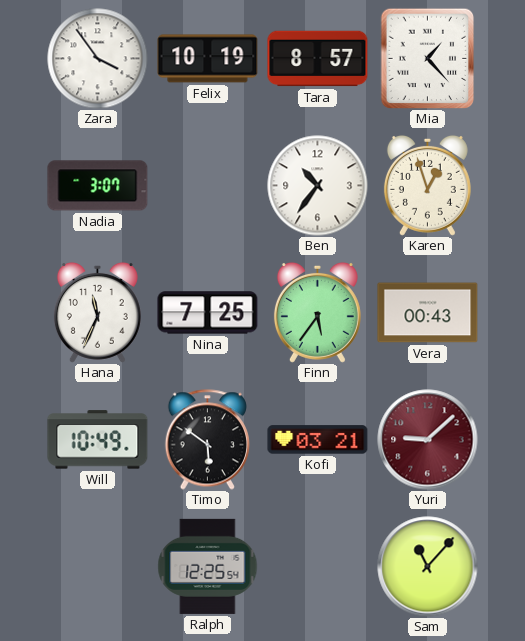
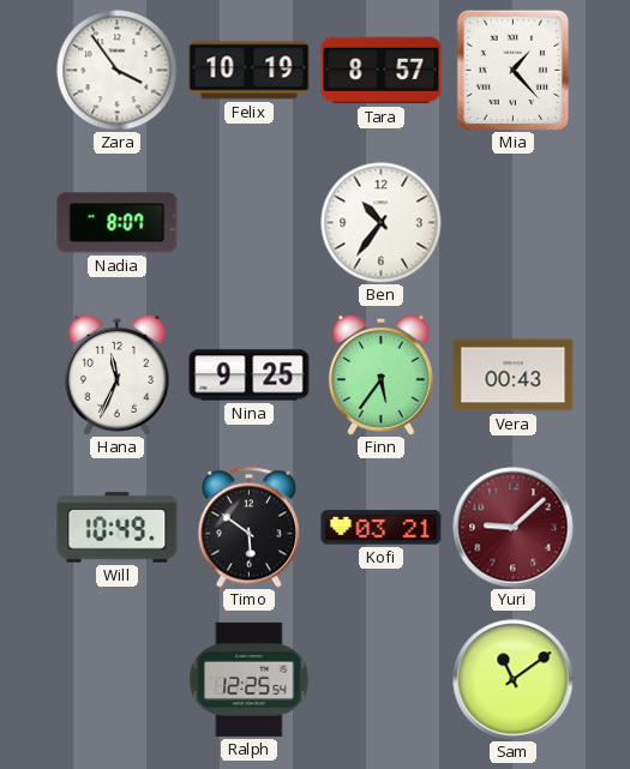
Nadia: 3:07 -> 8:07 (118, 223)
Karen: 12:57 -> none (427, 185)
Nina: 7:25 -> 9:25 (250, 376)
Sam: 11:07 -> 11:09 (514, 680)
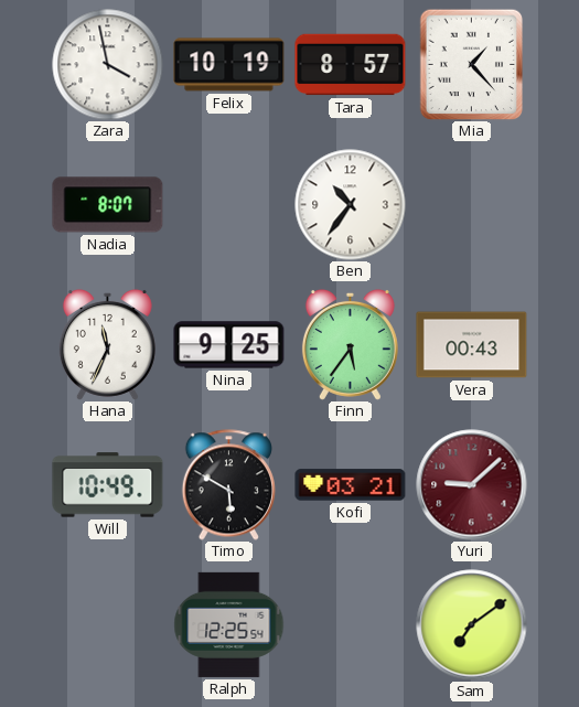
Zara: 3:54 -> 3:58 (108, 65)
Timo: 5:51 -> 5:50 (228, 485)
Sam: 11:09 -> 7:09 (472, 625)
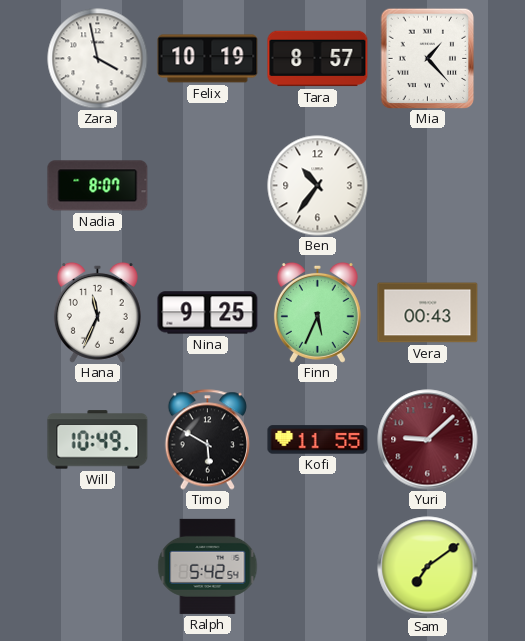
Finn: 5:36 -> 5:34 (317, 312)
Kofi: 03:21 -> 11:55 (318, 440)
Ralph: 12:25 -> 5:42 (208, 566)
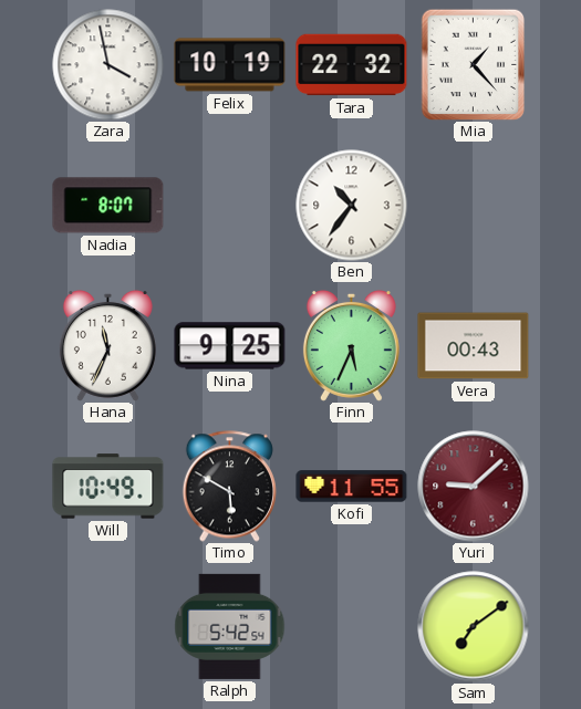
Tara: 8:57 -> 22:32 (352, 65)
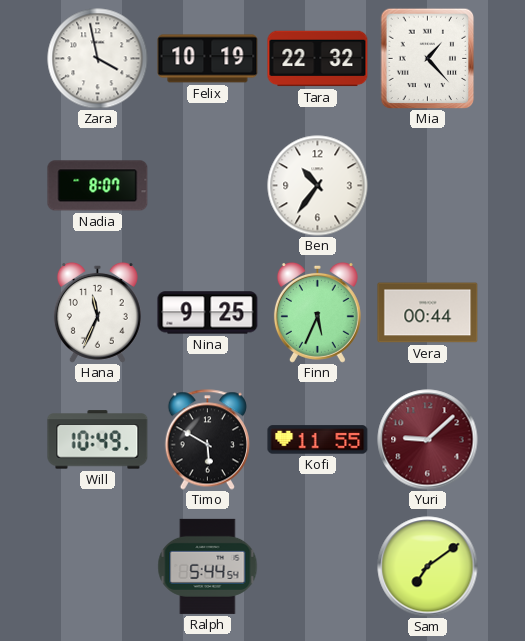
Vera: 00:43 -> 00:44 (428, 313)
Ralph: 5:42 -> 5:44 (208, 566)
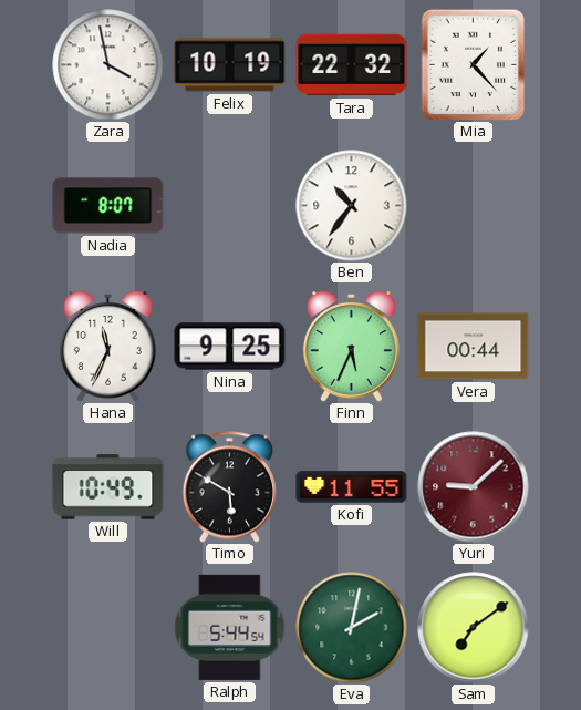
Eva: none -> 2:02 (352, 628)
